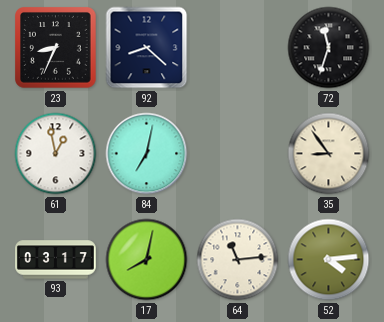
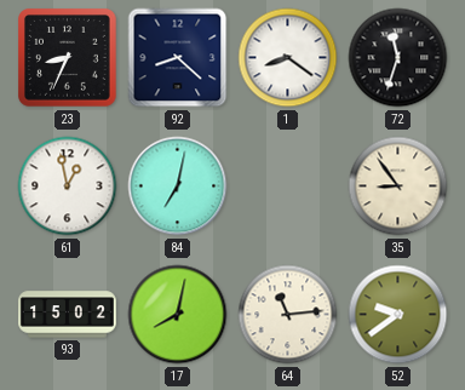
1: none -> 8:21 (288, 58)
93: 03:17 -> 15:02 (68, 315)
52: 4:14 -> 9:39 (398, 315)
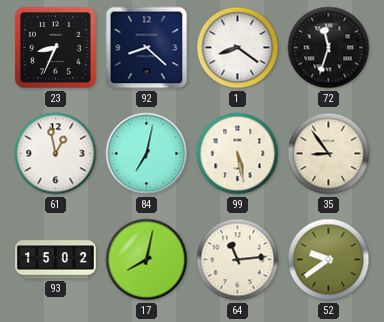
99: none -> 5:28 (238, 154)
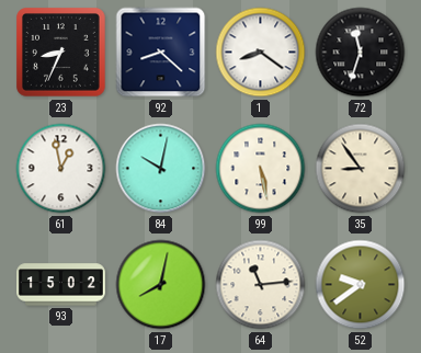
84: 7:02 -> 10:02 (161, 169)
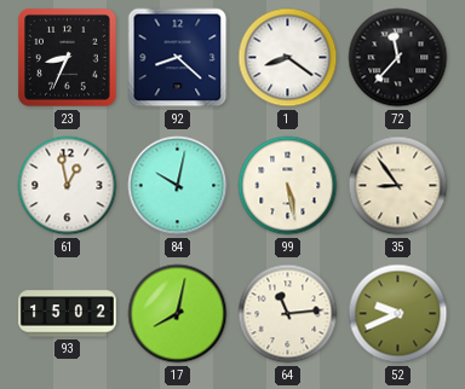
72: 11:33 -> 11:37 (398, 58)
52: 9:39 -> 9:41 (398, 314)
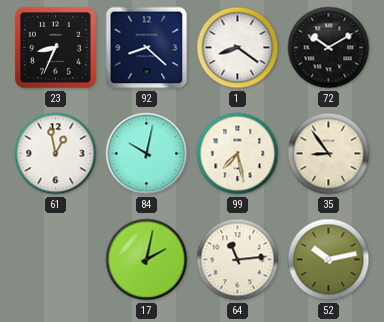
72: 11:37 -> 10:10 (329, 48)
99: 5:28 -> 7:28 (238, 154)
93: 15:02 -> none (68, 314)
17: 8:02 -> 2:02 (147, 260)
52: 9:41 -> 10:13 (329, 260)
